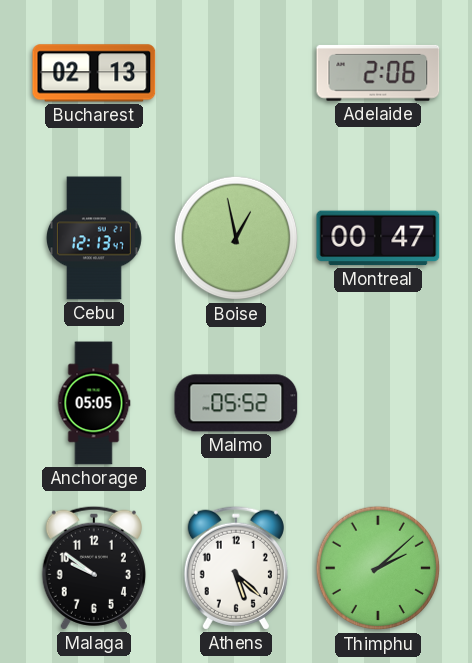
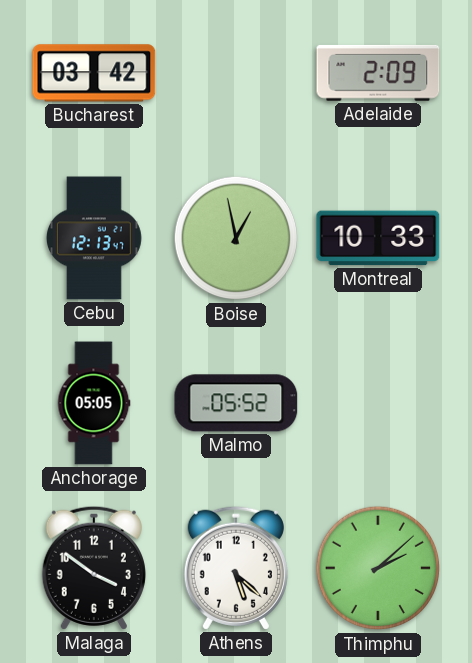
Bucharest: 02:13 -> 03:42 (94, 73)
Adelaide: 2:06 -> 2:09 (378, 73)
Montreal: 00:47 -> 10:33 (378, 238)
Malaga: 9:51 -> 3:51 (94, 568)
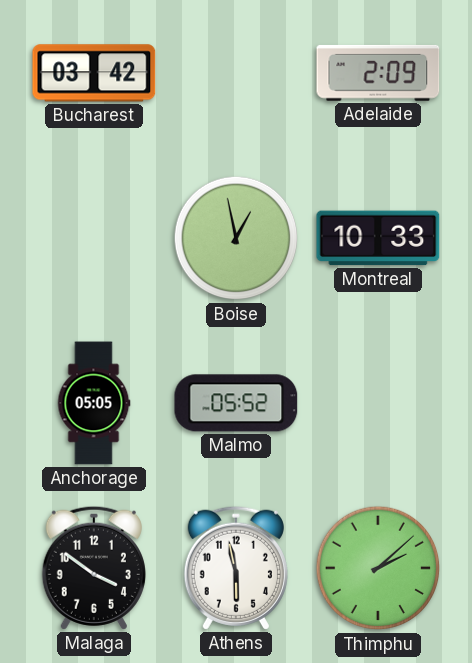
Cebu: 12:13 -> none (94, 238)
Athens: 5:22 -> 5:58 (236, 568)
